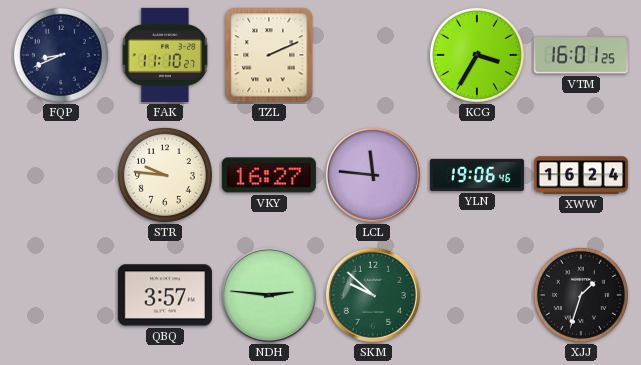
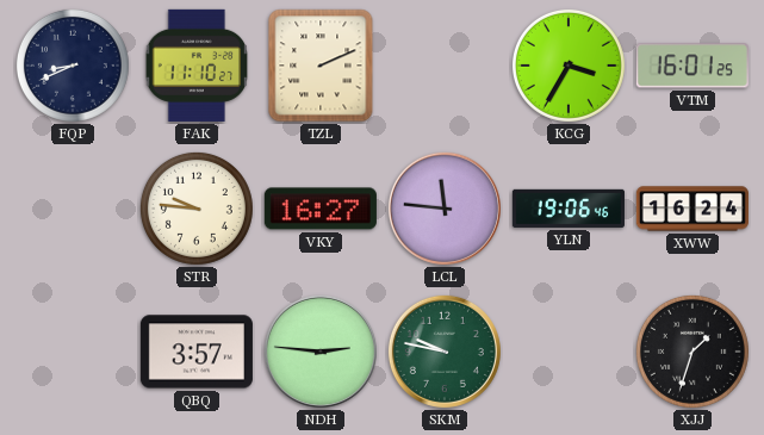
SKM: 9:52 -> 9:47 (445, 352)
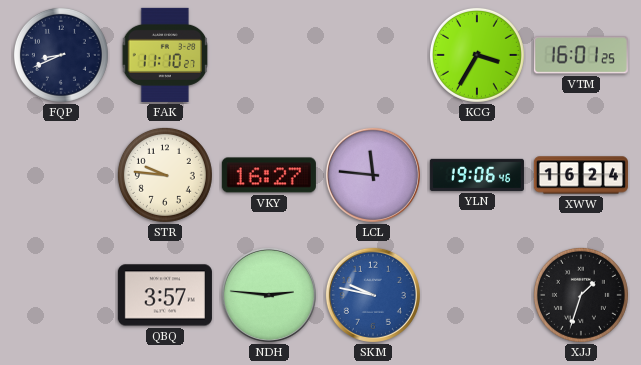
TZL: 2:11 -> none (321, 66)
SKM dial: green -> blue (373, 295)
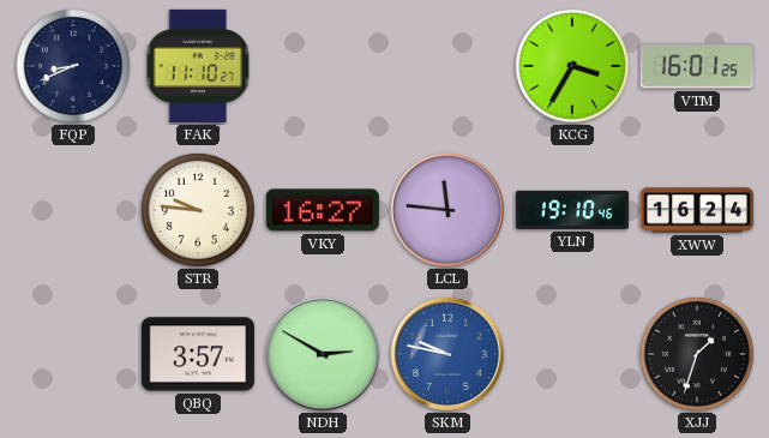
YLN: 19:06 -> 19:10 (572, 210)
NDH: 2:46 -> 2:50 (323, 354)
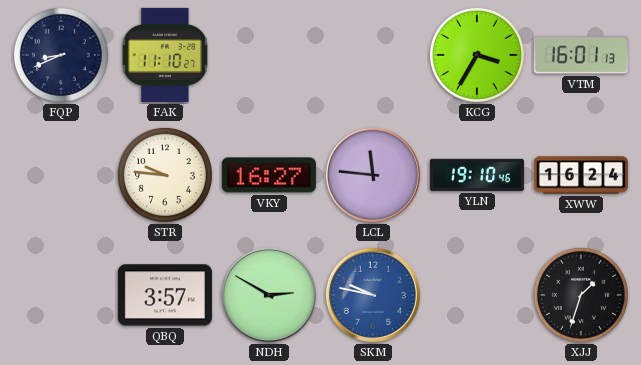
VTM: 16:01:25 -> 16:01:13 (581, 55)
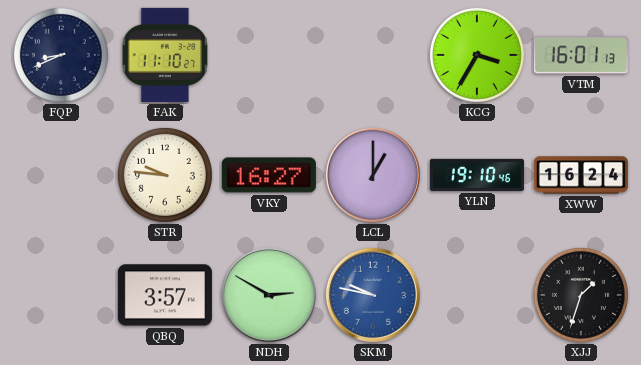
LCL: 11:46 -> 1:00 (373, 175)
